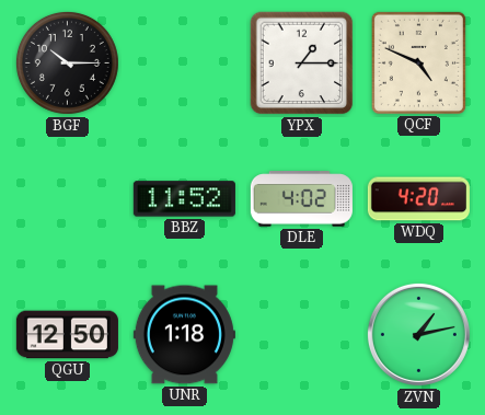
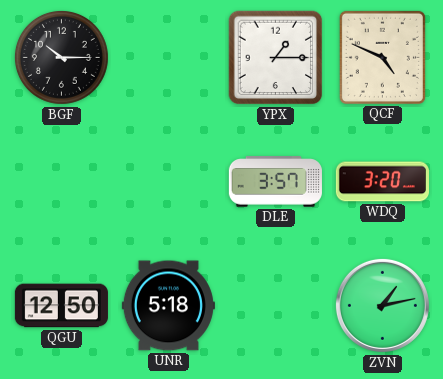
BBZ: 11:52 -> none (184, 199)
DLE: 4:02 -> 3:57 (275, 182)
WDQ: 4:20 -> 3:20 (382, 182)
UNR: 1:18 -> 5:18 (168, 306)
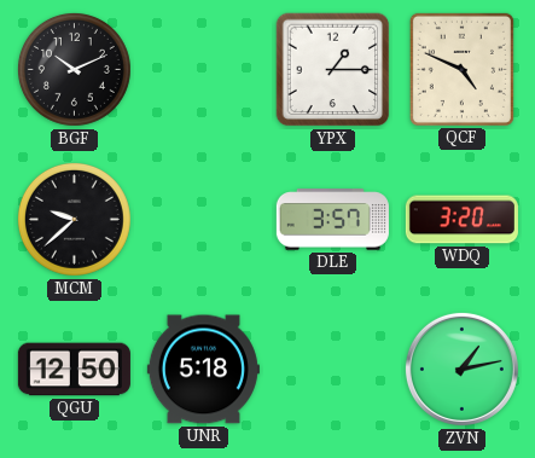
BGF: 10:15 -> 10:11 (74, 69)
MCM: none -> 9:38 (74, 219)
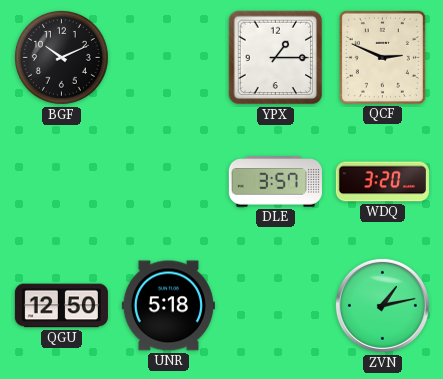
QCF: 4:49 -> 2:49 (382, 57)
MCM: 9:38 -> none (74, 219)
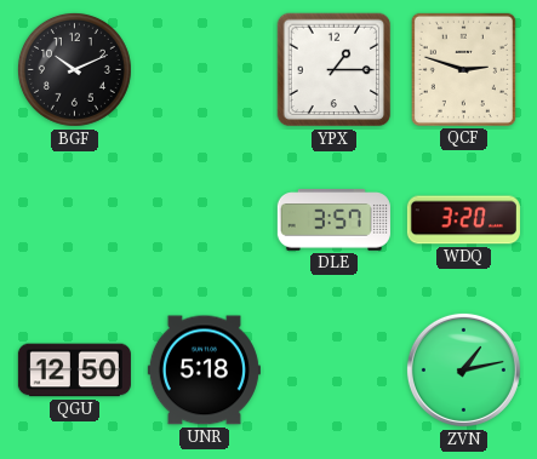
QCF: 2:49 -> 2:48 (463, 69)
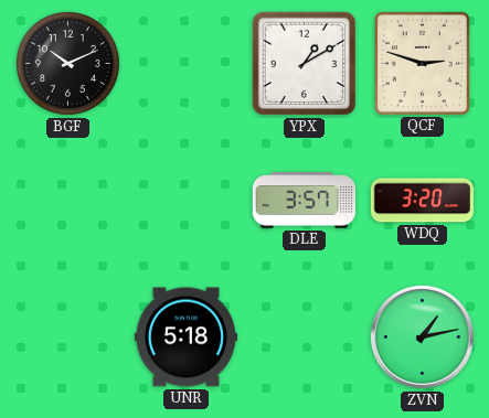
YPX: 1:15 -> 1:10 (305, 64)
QGU: 12:50 -> none (74, 371)
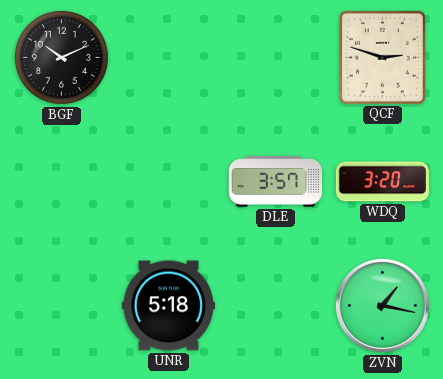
YPX: 1:10 -> none (305, 64)
ZVN: 1:13 -> 1:17 (382, 305)
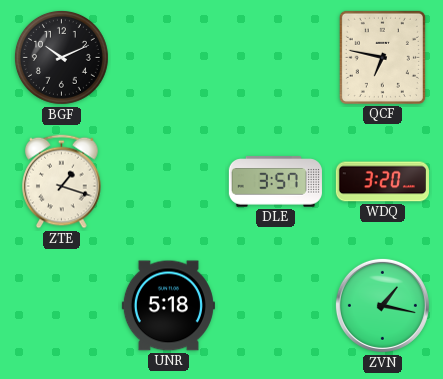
QCF: 2:48 -> 6:47 (382, 57)
ZTE: none -> 1:18 (62, 182)
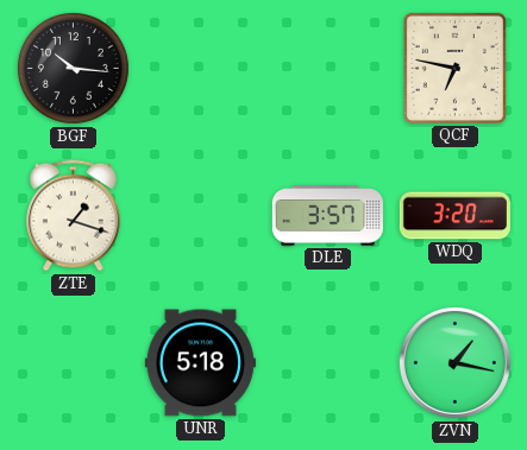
BGF: 10:11 -> 10:16 (73, 68)
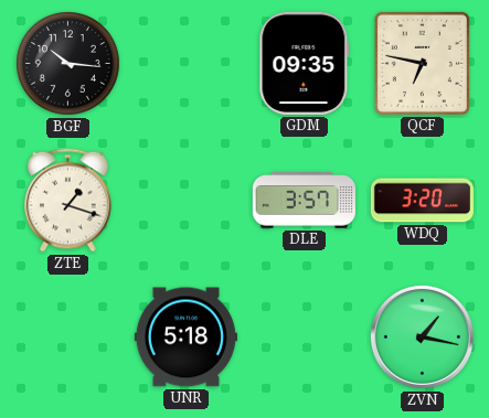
GDM: none -> 09:35 (305, 63)
